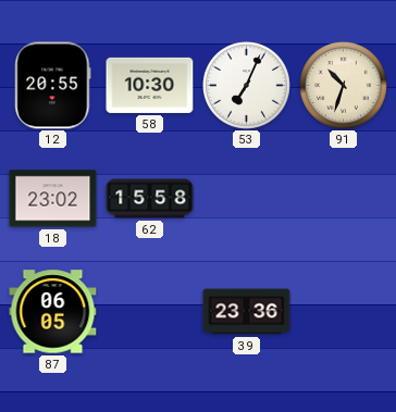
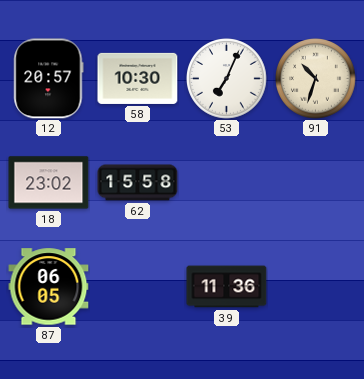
12: 20:55 -> 20:57 (49, 79)
39: 23:36 -> 11:36 (227, 287)
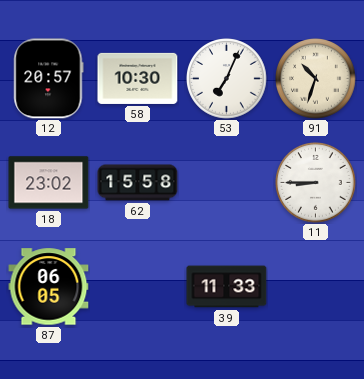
11: none -> 8:45 (316, 183)
39: 11:36 -> 11:33 (227, 287)
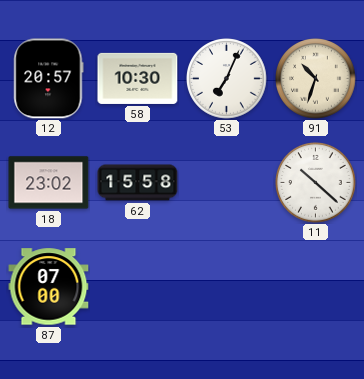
11: 8:45 -> 10:22 (316, 183)
87: 06:05 -> 07:00 (49, 287)
39: 11:33 -> none (227, 287)
